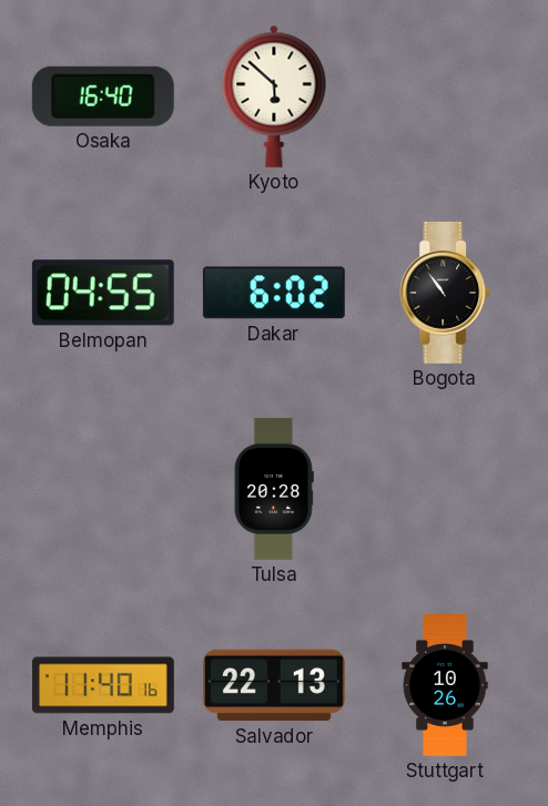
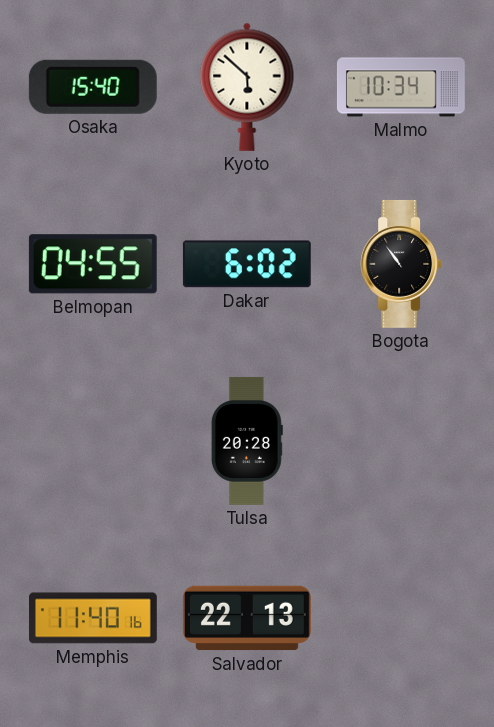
Osaka: 16:40 -> 15:40 (93, 87)
Malmo: none -> 10:34 (401, 87)
Stuttgart: 10:26 -> none (445, 686)
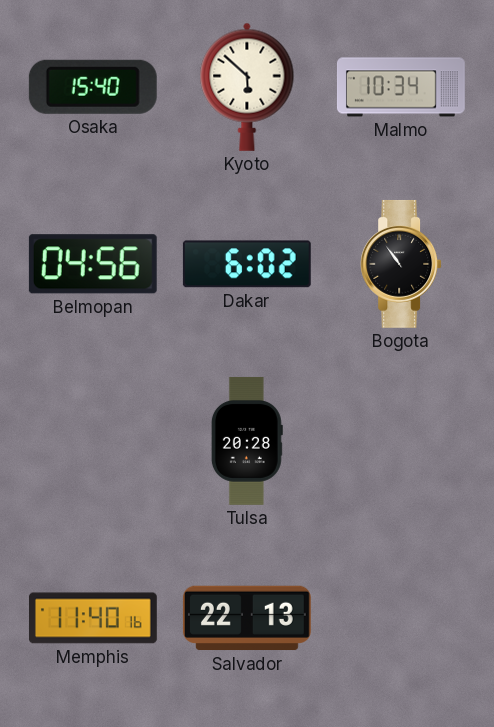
Belmopan: 04:55 -> 04:56 (93, 264)
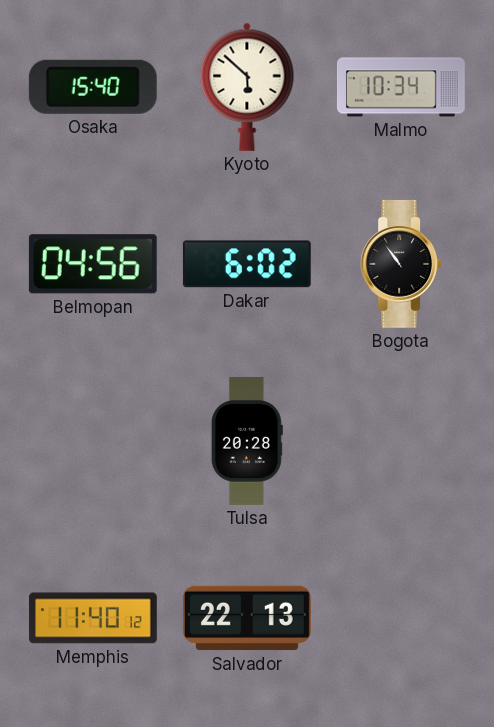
Memphis: 11:40:16 -> 11:40:12 (93, 618)
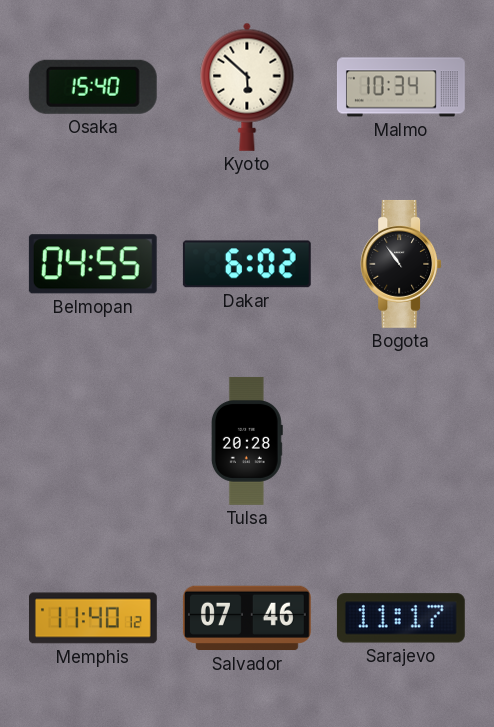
Belmopan: 04:56 -> 04:55 (93, 264)
Salvador: 22:13 -> 07:46 (247, 618)
Sarajevo: none -> 11:17 (401, 618)
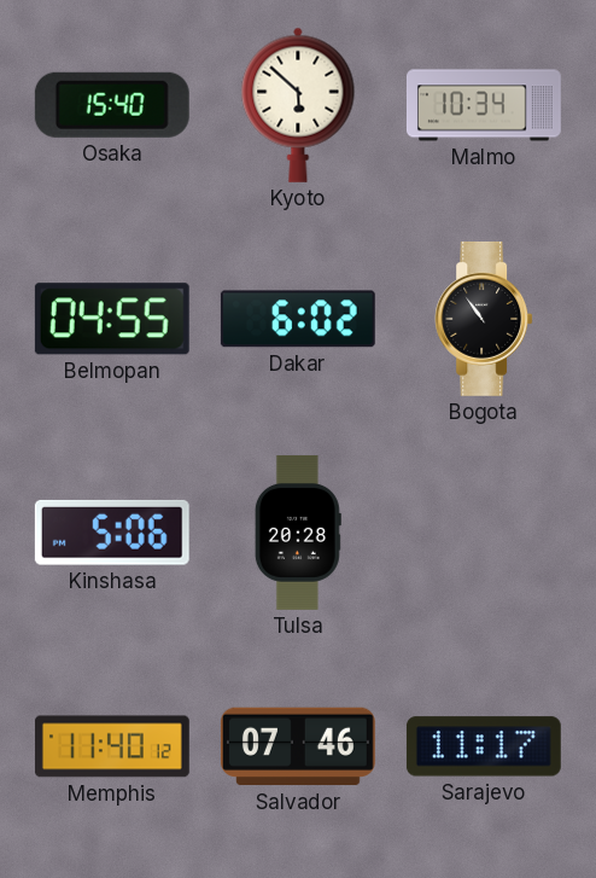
Kinshasa: none -> 5:06 (112, 533)
